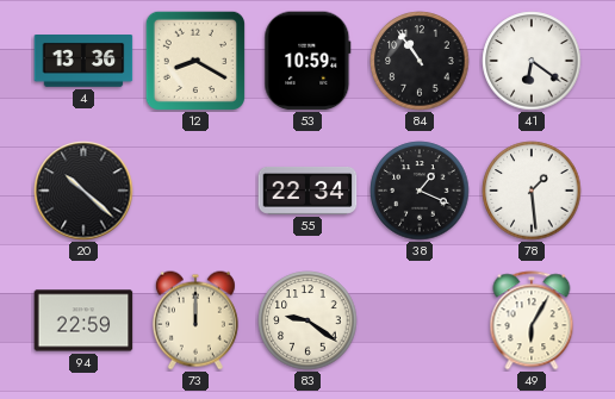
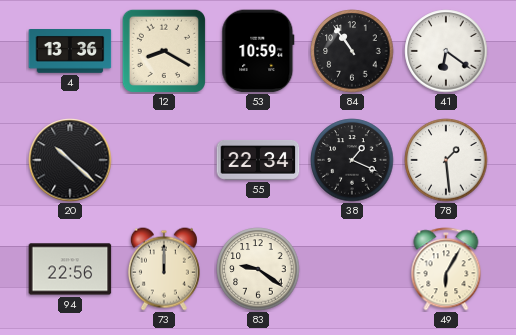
94: 22:59 -> 22:56 (70, 269)
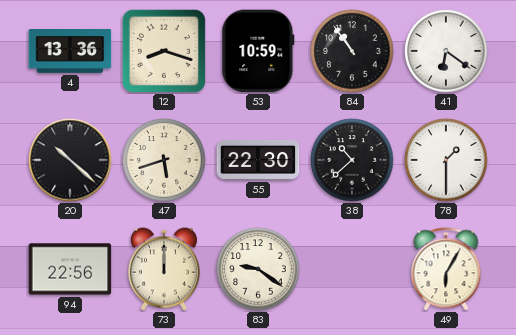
12: 8:20 -> 8:18 (163, 50)
47: none -> 5:42 (164, 160)
55: 22:34 -> 22:30 (258, 160)
38: 1:19 -> 10:38 (352, 160)
78: 1:29 -> 1:30 (446, 160)
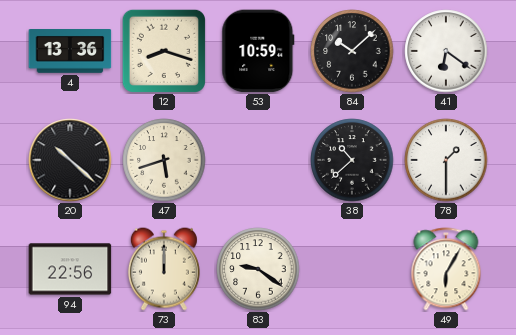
84: 10:54 -> 10:08 (352, 51)
55: 22:30 -> none (258, 160)
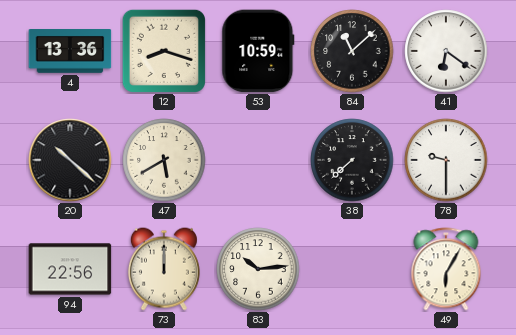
84: 10:08 -> 11:08 (352, 51)
47: 5:42 -> 5:40 (164, 160)
38: 10:38 -> 7:38 (352, 160)
78: 1:30 -> 9:30 (446, 160)
83: 9:21 -> 10:14 (258, 269)
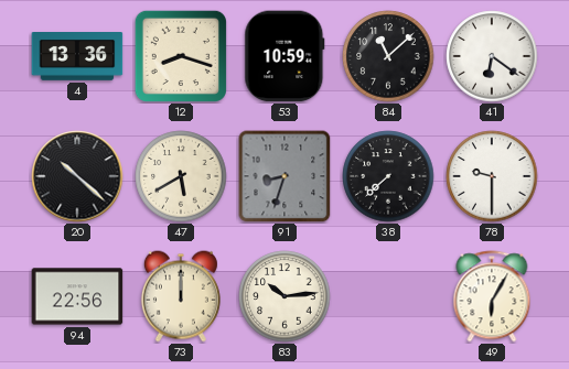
91: none -> 8:33 (284, 176)
